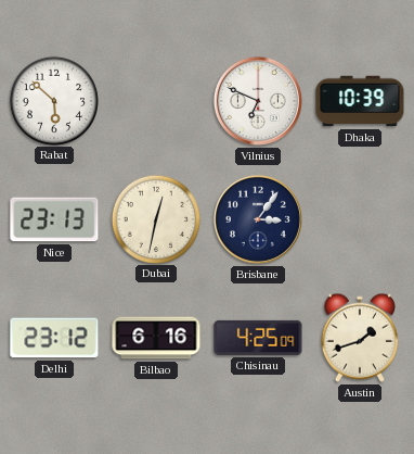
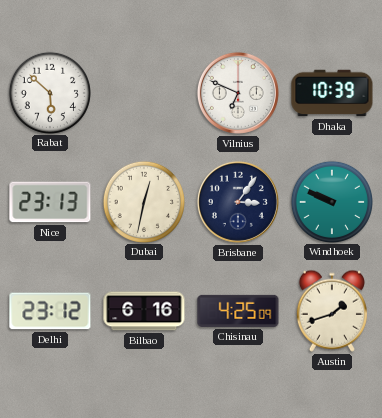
Windhoek: none -> 9:49 (331, 201)
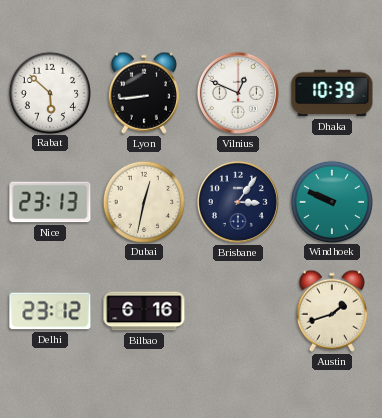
Lyon: none -> 8:44 (144, 93)
Vilnius: 6:49 -> 12:49 (238, 93)
Chisinau: 4:25 -> none (238, 311)
